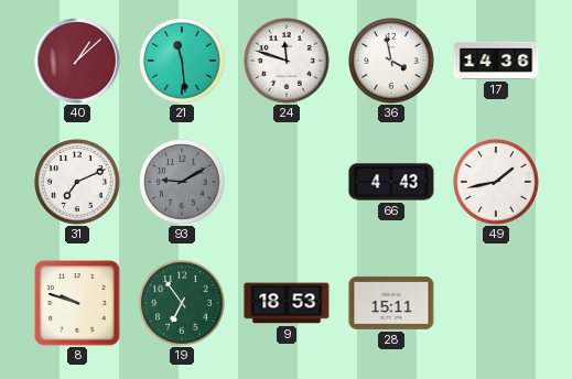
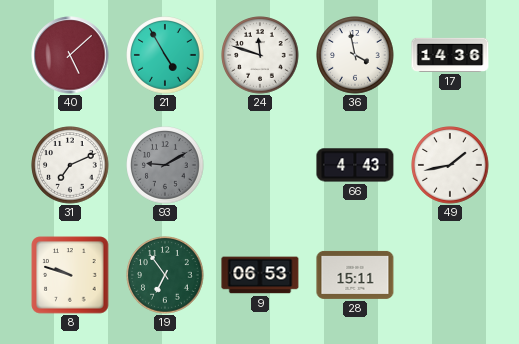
40: 1:08 -> 5:08 (70, 55)
21: 11:29 -> 4:55 (165, 55)
9: 18:53 -> 06:53 (260, 275)
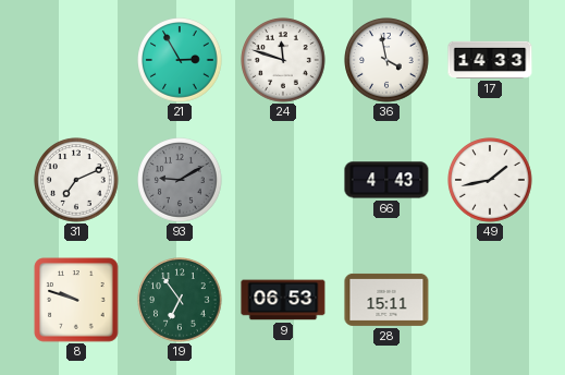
40: 5:08 -> none (70, 55)
21: 4:55 -> 2:55 (180, 60)
17: 14:36 -> 14:33 (490, 60)
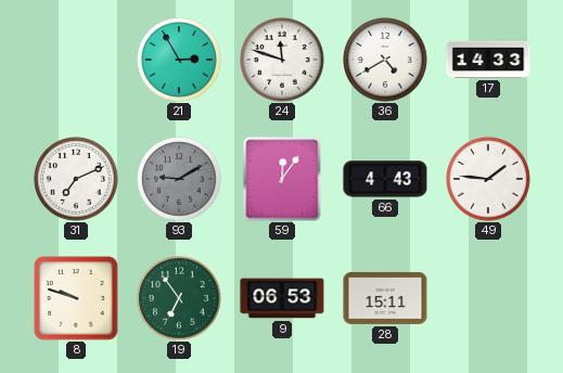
36: 3:58 -> 4:40 (385, 60)
59: none -> 12:06 (282, 179)
49: 1:43 -> 1:46 (488, 179)
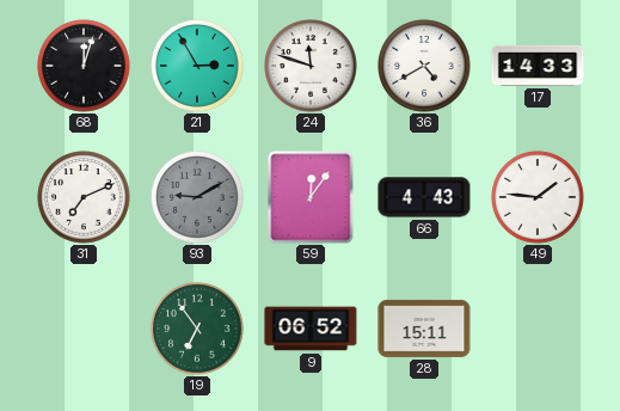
68: none -> 12:03 (84, 66)
8: 9:48 -> none (76, 298)
9: 06:53 -> 06:52 (311, 329)
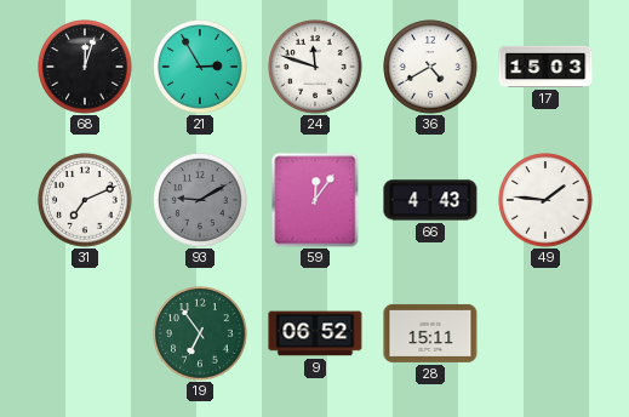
17: 14:33 -> 15:03 (545, 67)
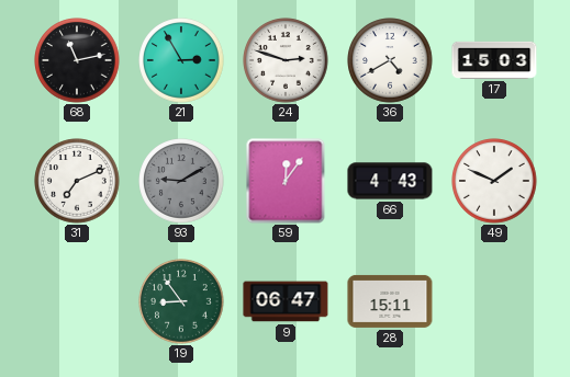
68: 12:03 -> 11:13 (77, 60)
24: 11:48 -> 2:48 (286, 60)
49: 1:46 -> 1:49 (494, 181)
19: 6:54 -> 8:54 (181, 301)
9: 06:52 -> 06:47 (286, 301)
